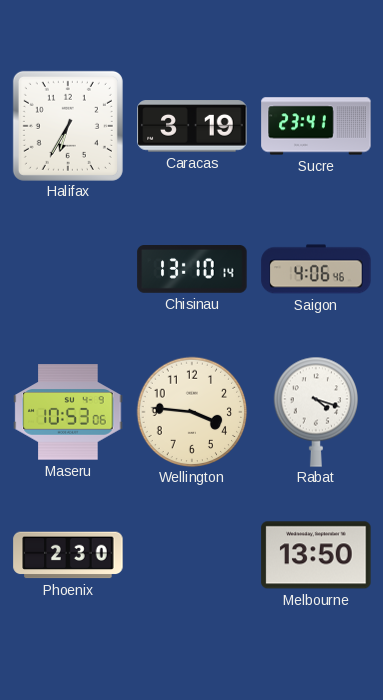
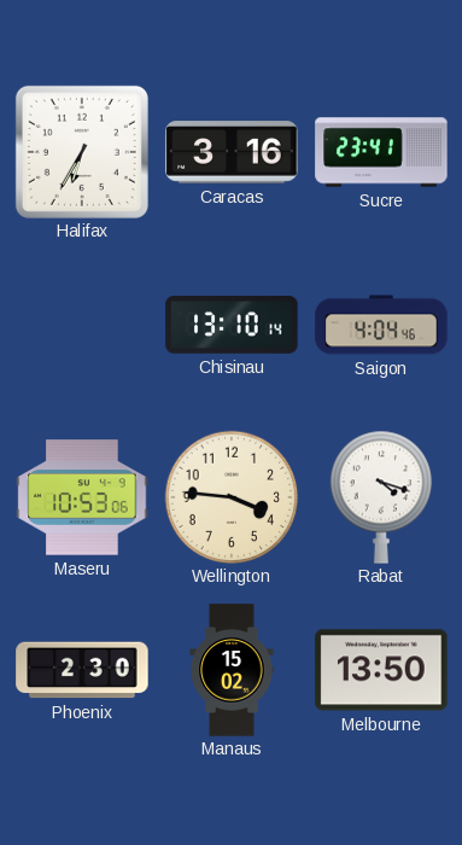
Caracas: 3:19 -> 3:16 (232, 152)
Saigon: 4:06 -> 4:04 (381, 325)
Manaus: none -> 15:02 (232, 670)
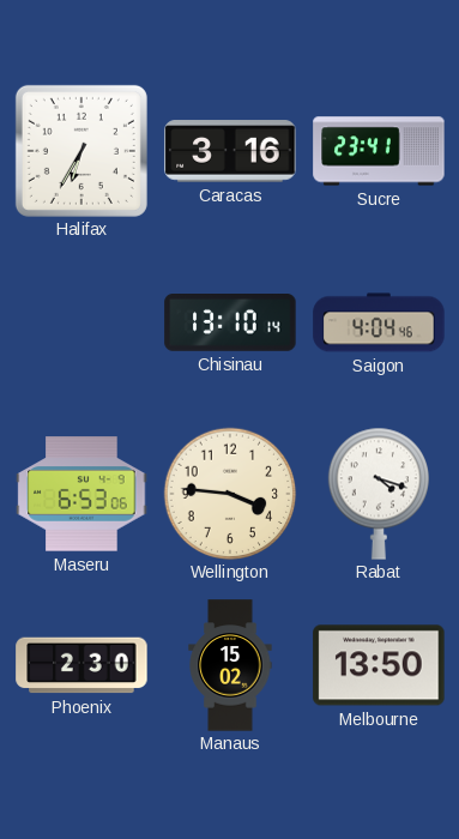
Maseru: 10:53 -> 6:53 (81, 494)
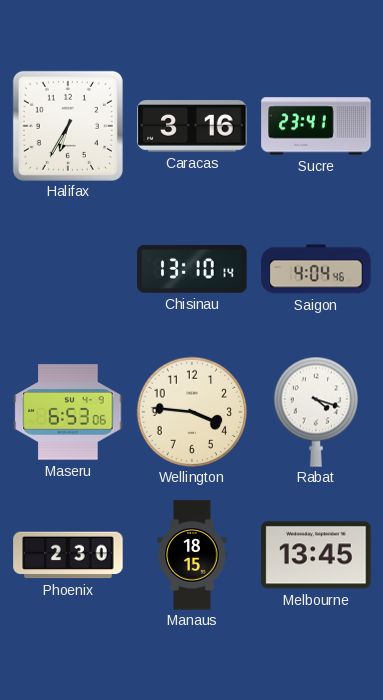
Manaus: 15:02 -> 18:15 (192, 555)
Melbourne: 13:50 -> 13:45 (316, 555)
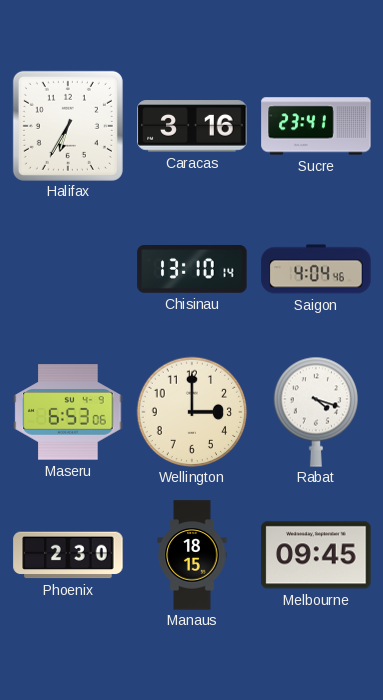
Wellington: 3:46 -> 3:00 (192, 412)
Melbourne: 13:45 -> 09:45 (316, 555)
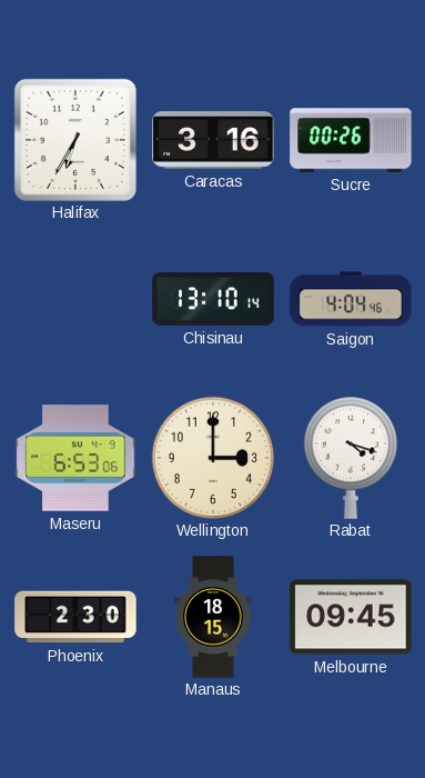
Sucre: 23:41 -> 00:26 (351, 140)
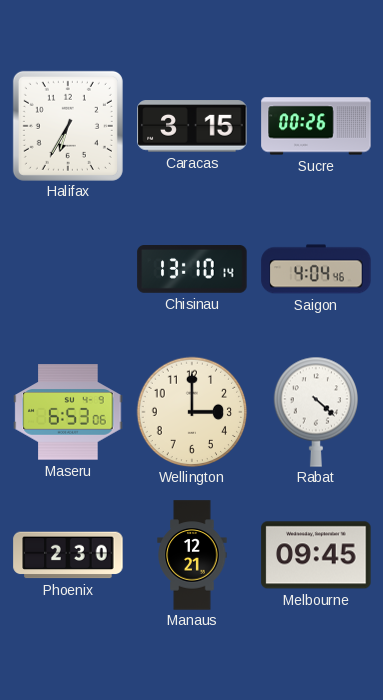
Caracas: 3:16 -> 3:15 (192, 126)
Rabat: 4:18 -> 4:22 (315, 412)
Manaus: 18:15 -> 12:21 (192, 555)
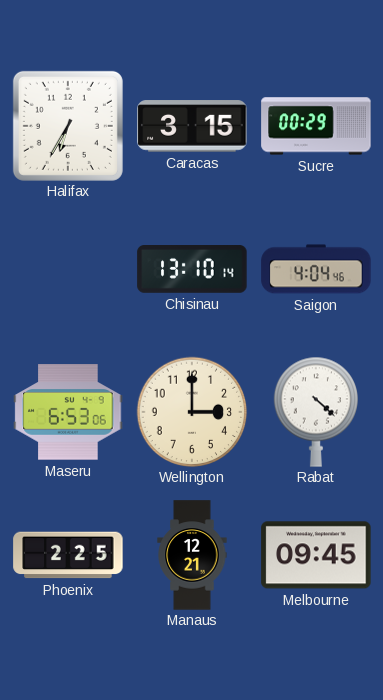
Sucre: 00:26 -> 00:29 (316, 126)
Phoenix: 2:30 -> 2:25 (68, 555)
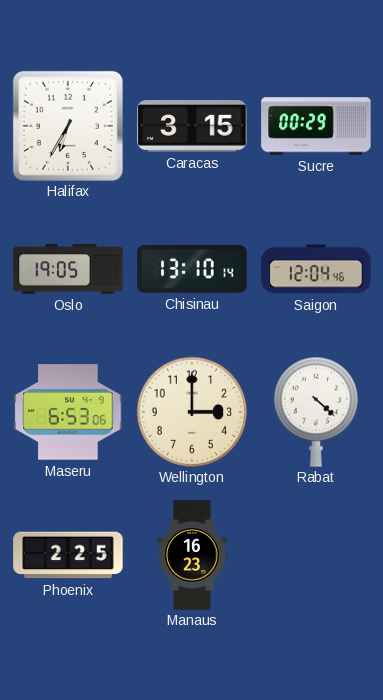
Oslo: none -> 19:05 (68, 269)
Saigon: 4:04 -> 12:04 (316, 269)
Manaus: 12:21 -> 16:23 (192, 555)
Melbourne: 09:45 -> none (316, 555)
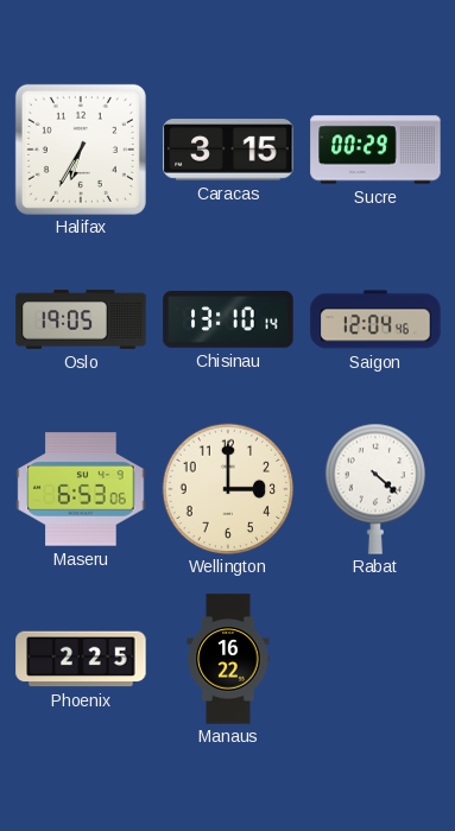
Manaus: 16:23 -> 16:22 (228, 659)
